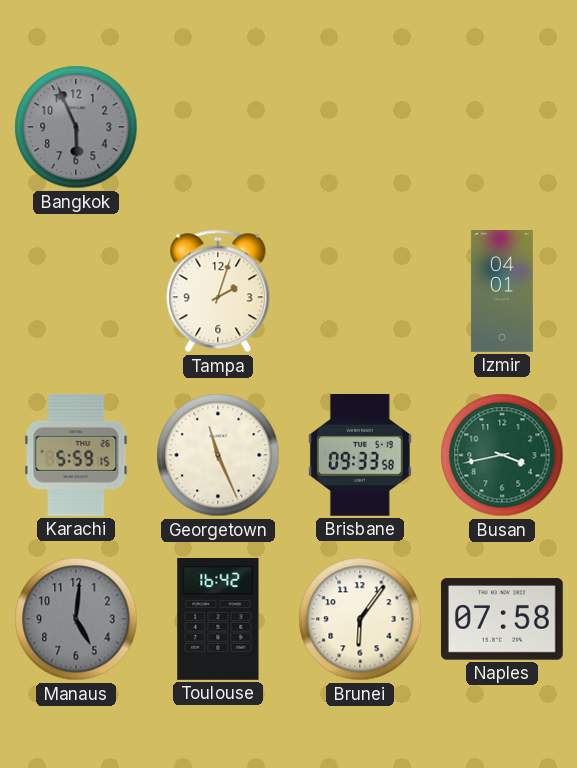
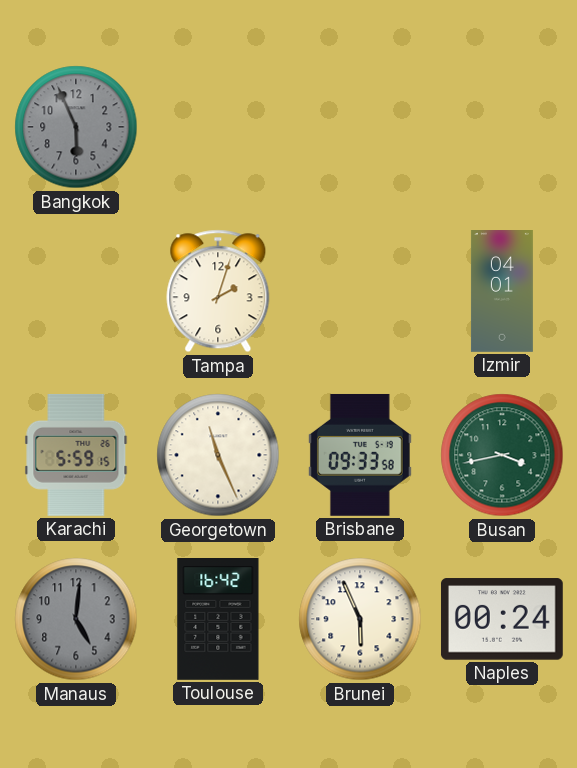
Brunei: 6:06 -> 5:56 (360, 619)
Naples: 07:58 -> 00:24 (502, 619)
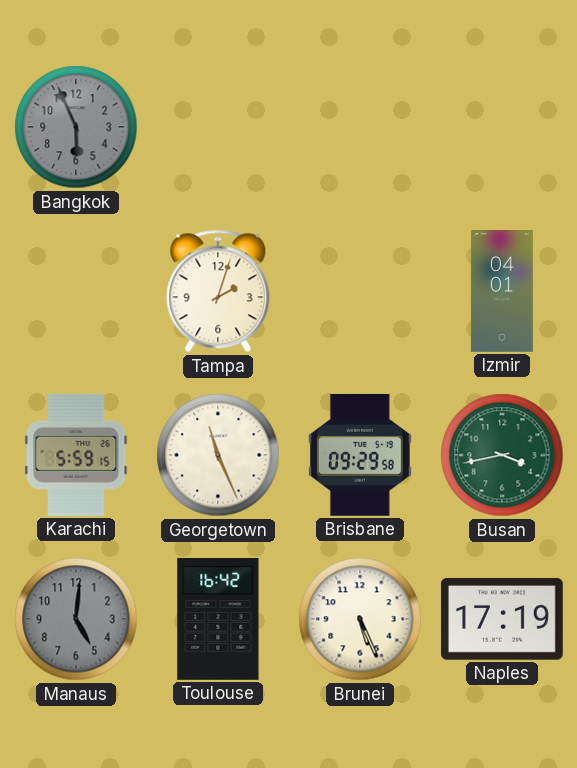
Brisbane: 09:33 -> 09:29 (360, 455)
Brunei: 5:56 -> 5:26 (360, 619)
Naples: 00:24 -> 17:19 (502, 619)
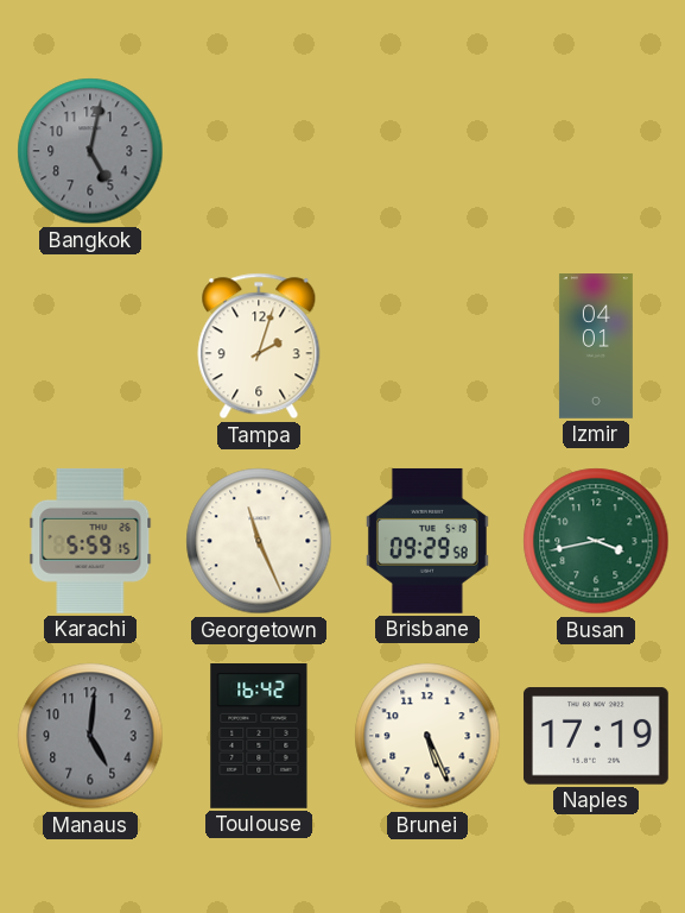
Bangkok: 5:56 -> 5:02 (90, 151)
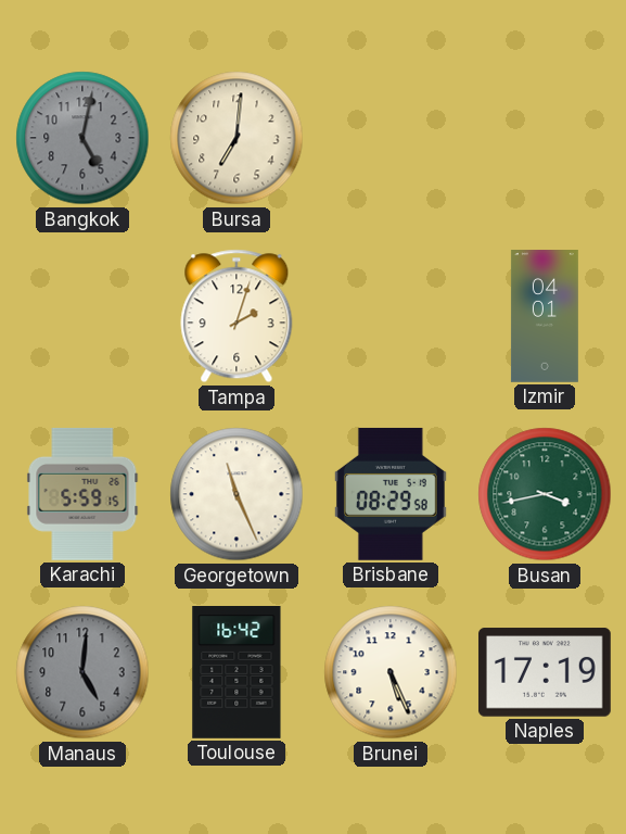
Bursa: none -> 7:01 (237, 138)
Brisbane: 09:29 -> 08:29 (391, 494)
